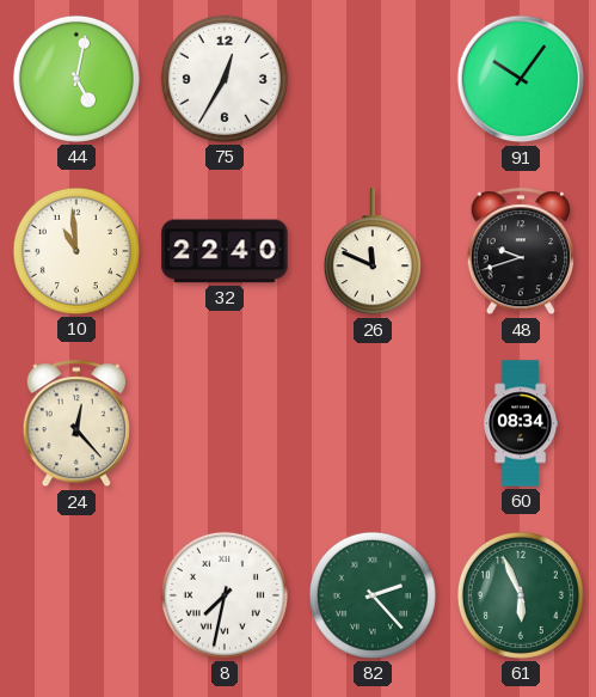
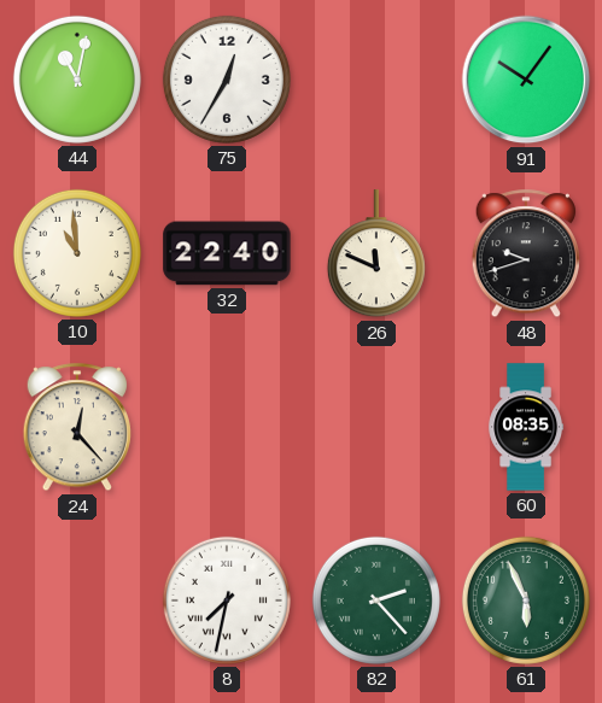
44: 5:02 -> 11:02 (77, 80)
60: 08:34 -> 08:35 (526, 427)
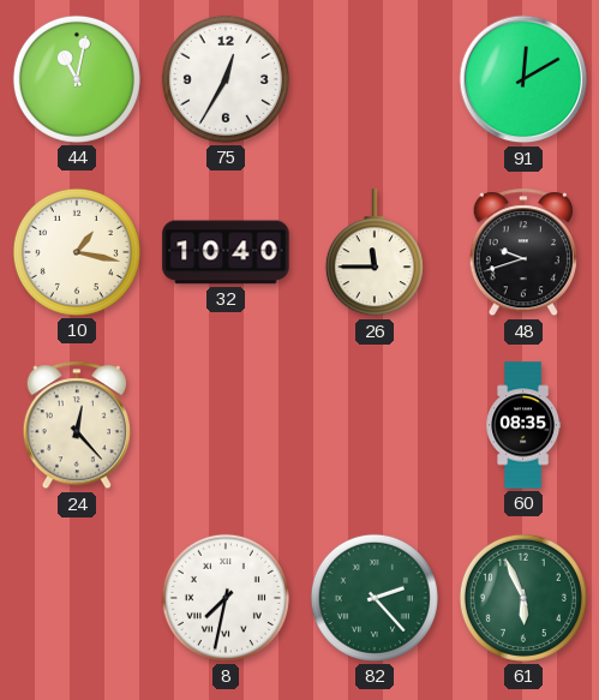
91: 10:06 -> 12:10 (523, 79)
10: 10:59 -> 1:17 (77, 252)
32: 22:40 -> 10:40 (226, 252)
26: 11:49 -> 11:45 (375, 253)
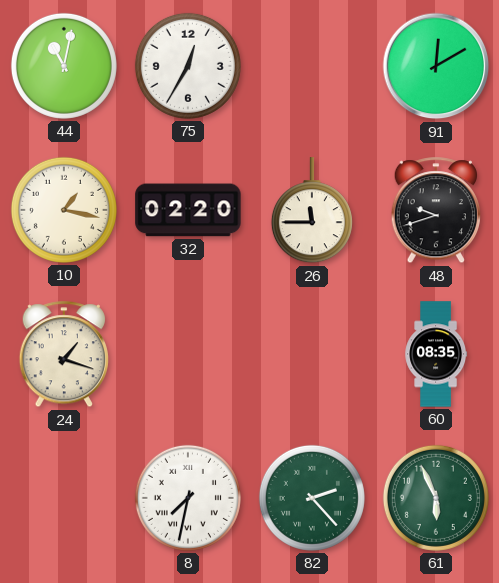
32: 10:40 -> 02:20 (188, 210)
24: 12:23 -> 1:18 (64, 355)
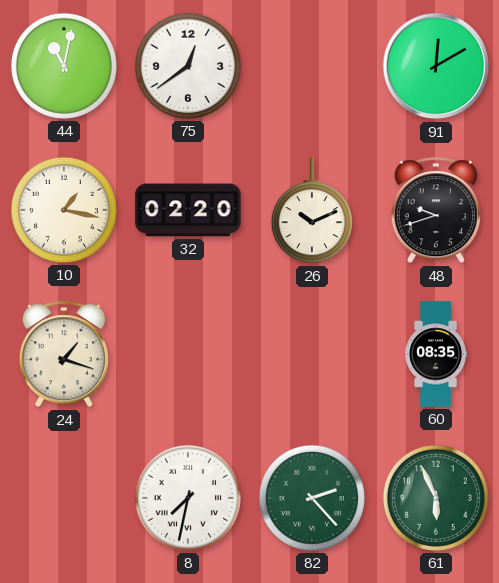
75: 12:35 -> 12:39 (188, 66)
26: 11:45 -> 10:11 (312, 211)
